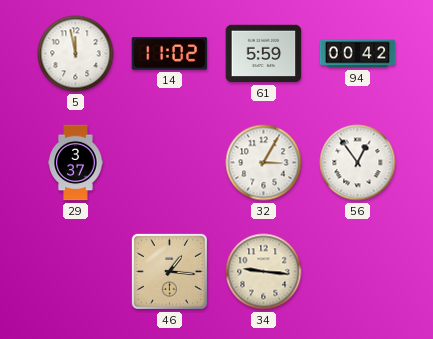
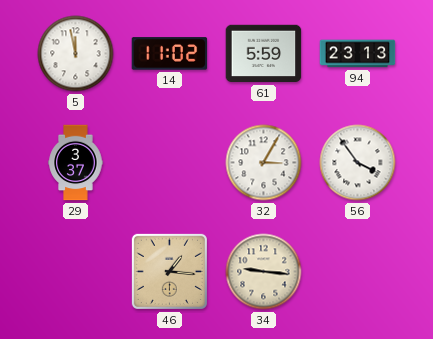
94: 00:42 -> 23:13 (358, 54)
56: 12:54 -> 3:54 (358, 163)
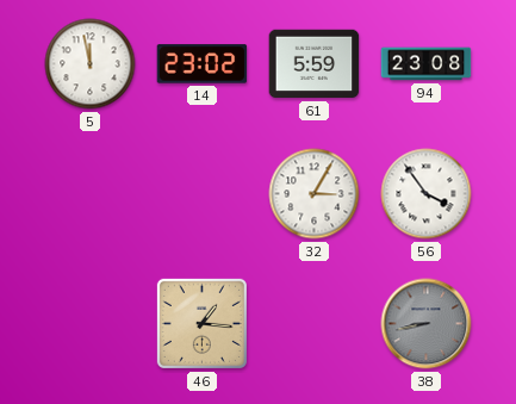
14: 11:02 -> 23:02 (203, 64)
94: 23:13 -> 23:08 (427, 64)
29: 3:37 -> none (76, 163)
34: 9:16 -> none (264, 272)
38: none -> 8:43 (427, 324)
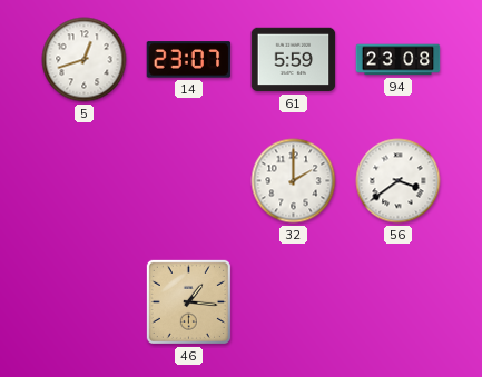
5: 11:58 -> 12:42 (85, 60)
14: 23:02 -> 23:07 (189, 60)
32: 3:05 -> 2:00 (294, 181)
56: 3:54 -> 3:39 (399, 181)
38: 8:43 -> none (427, 324)
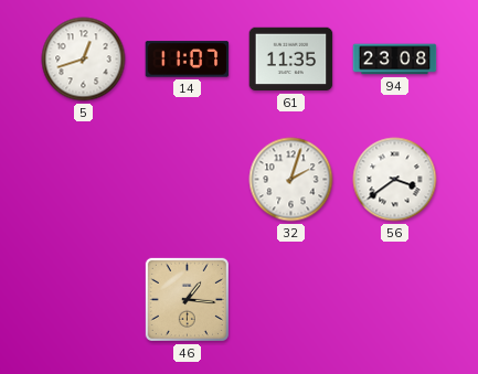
14: 23:07 -> 11:07 (188, 60)
61: 5:59 -> 11:35 (291, 60)
32: 2:00 -> 2:03 (291, 180)
